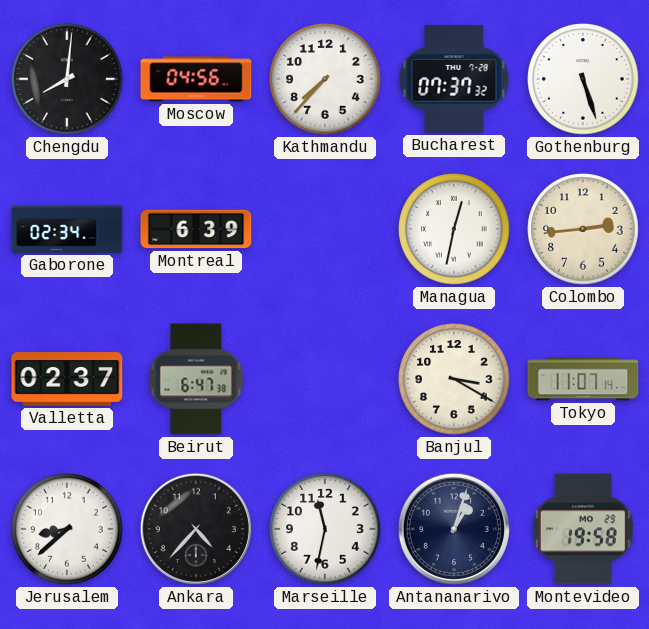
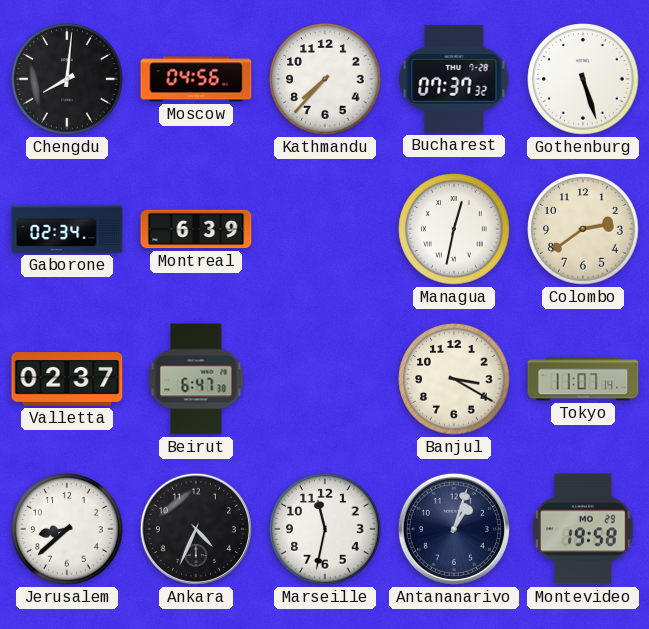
Colombo: 2:44 -> 2:39 (583, 229)
Ankara: 4:37 -> 4:34 (196, 529)
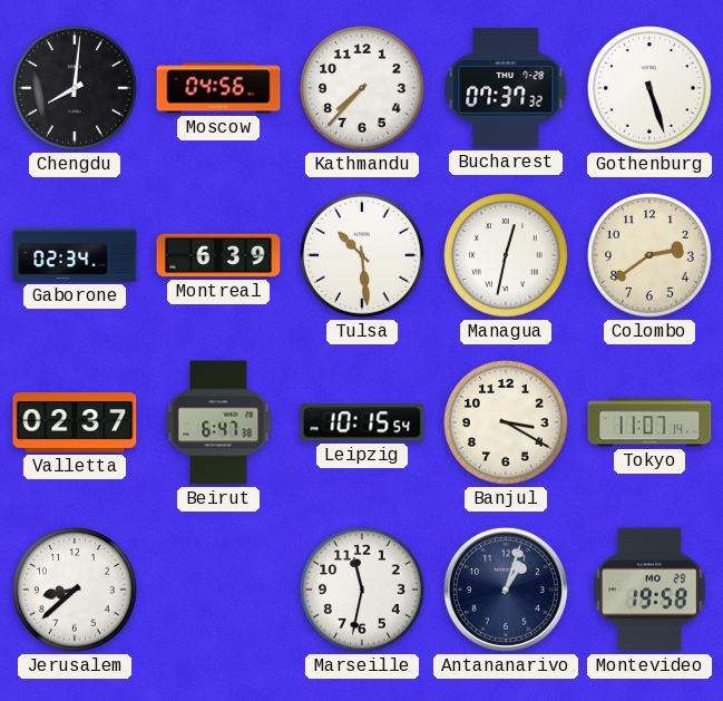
Tulsa: none -> 10:29 (362, 255)
Leipzig: none -> 10:15 (362, 422)
Ankara: 4:34 -> none (196, 529)
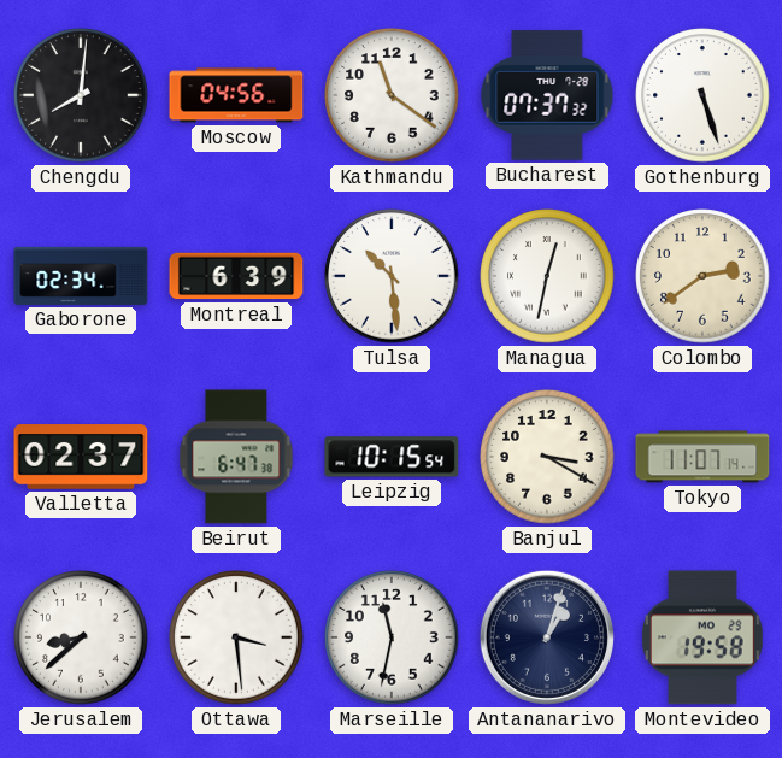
Kathmandu: 7:37 -> 11:21 (392, 95)
Ottawa: none -> 3:29 (236, 637)
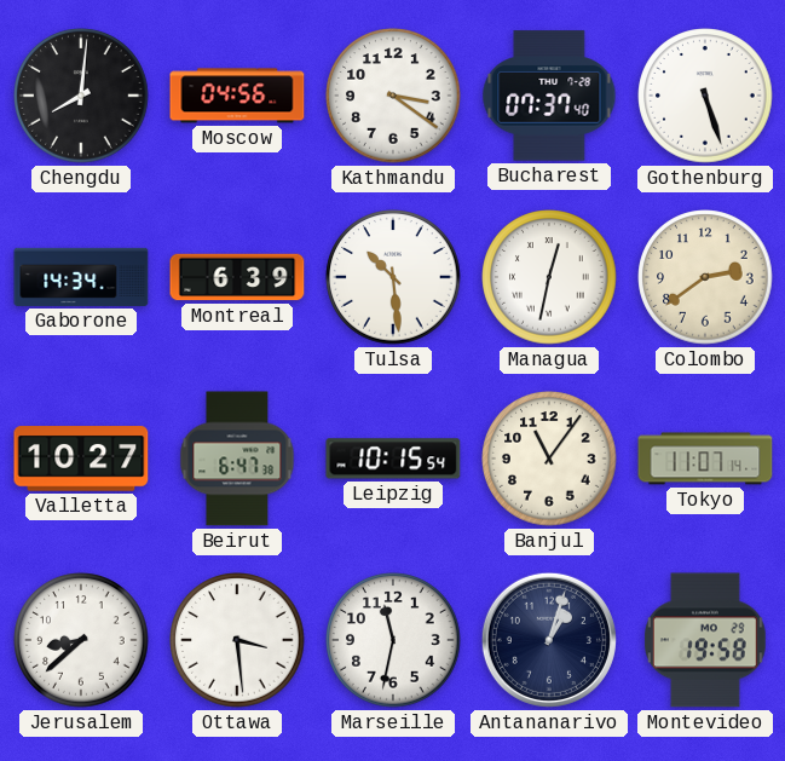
Kathmandu: 11:21 -> 3:21 (393, 96)
Bucharest: 07:37:32 -> 07:37:40 (549, 96)
Gaborone: 02:34 -> 14:34 (81, 277)
Valletta: 02:37 -> 10:27 (81, 459)
Banjul: 3:20 -> 11:06 (549, 459)
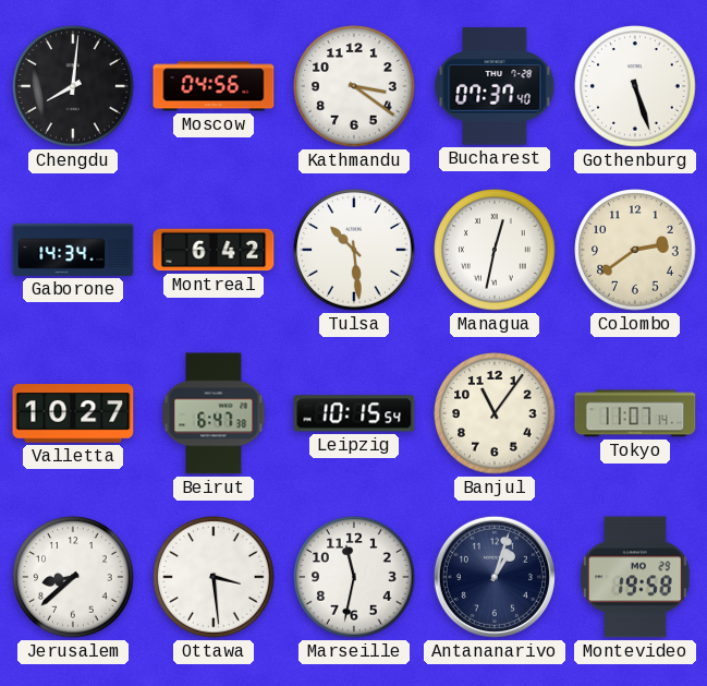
Montreal: 6:39 -> 6:42 (214, 250)
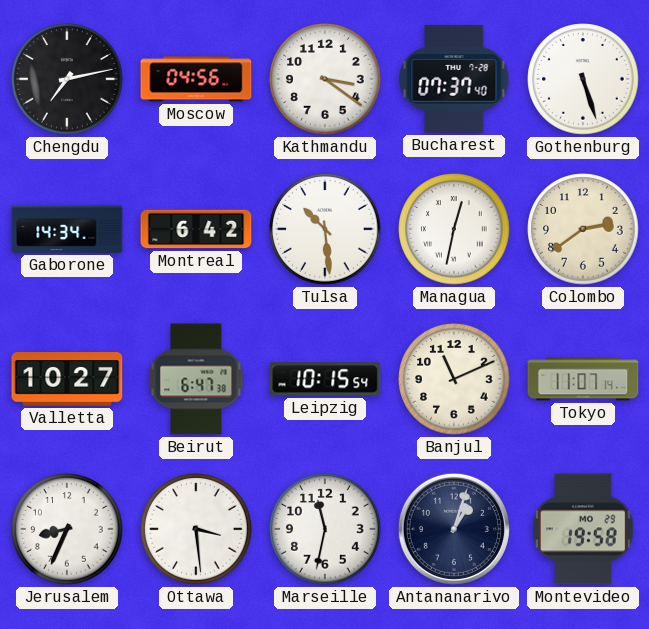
Chengdu: 8:01 -> 7:13 (67, 79)
Banjul: 11:06 -> 11:11 (454, 379)
Jerusalem: 8:38 -> 8:34 (67, 529)
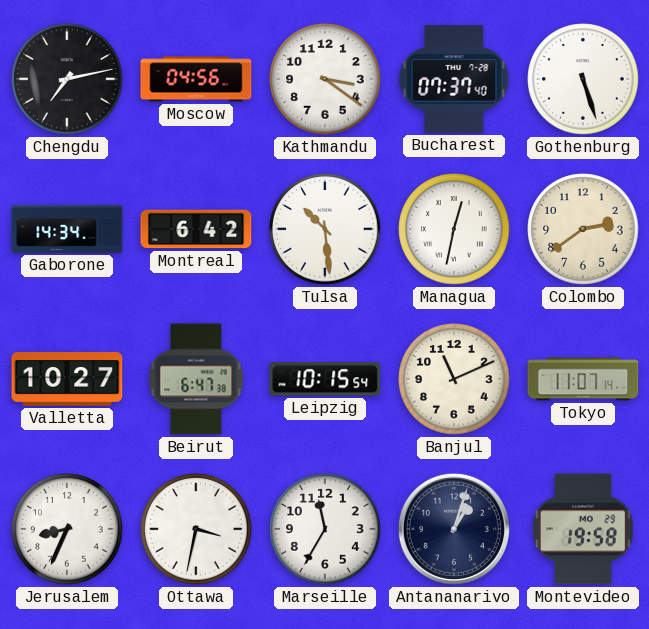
Ottawa: 3:29 -> 3:32 (196, 529)
Marseille: 11:32 -> 11:35 (325, 529)
